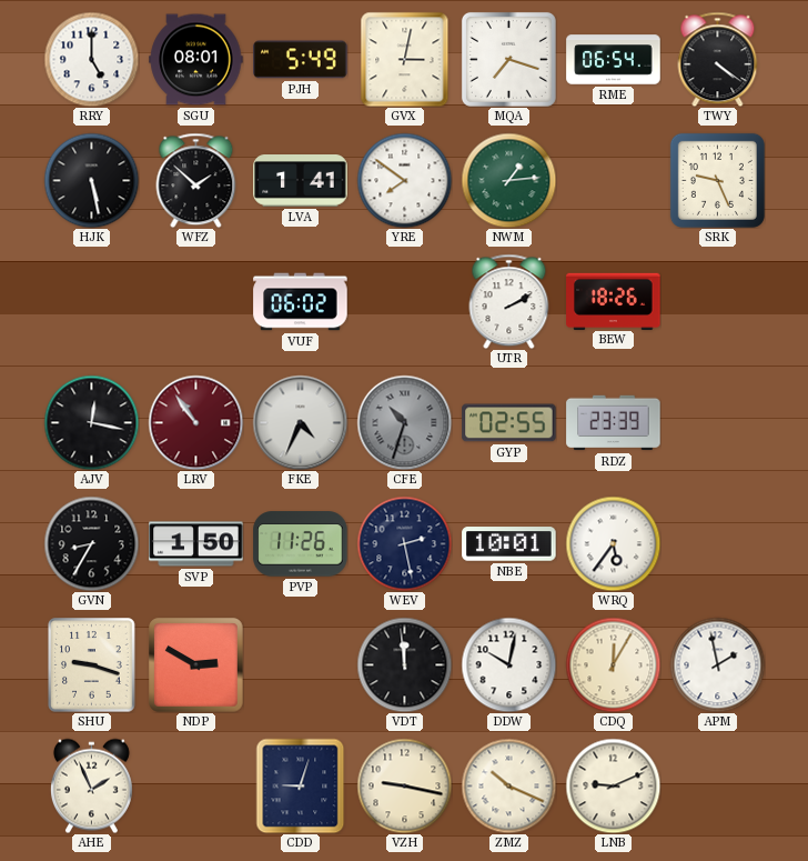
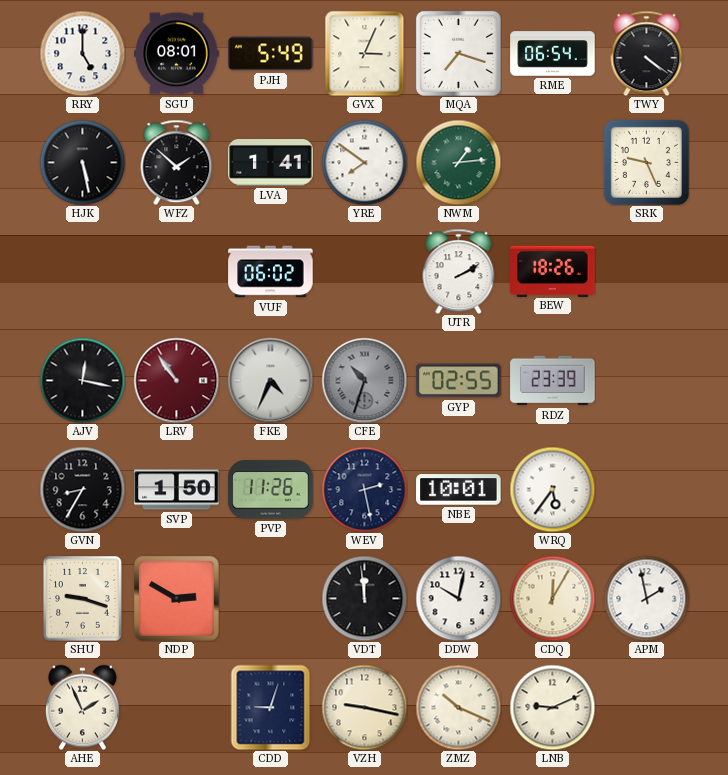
GVX: 3:02 -> 3:04 (365, 53)
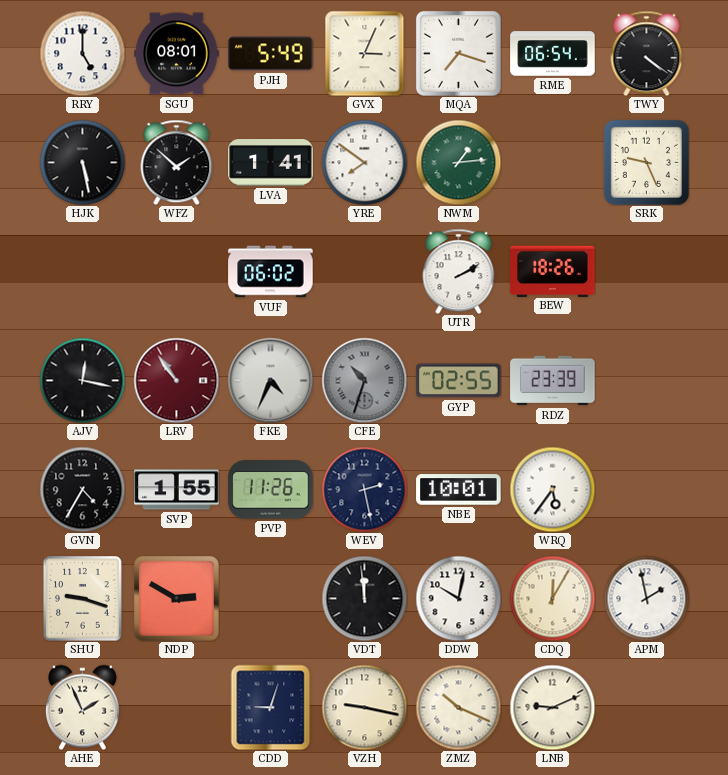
GVN: 8:35 -> 4:35 (82, 489)
SVP: 1:50 -> 1:55 (177, 490)
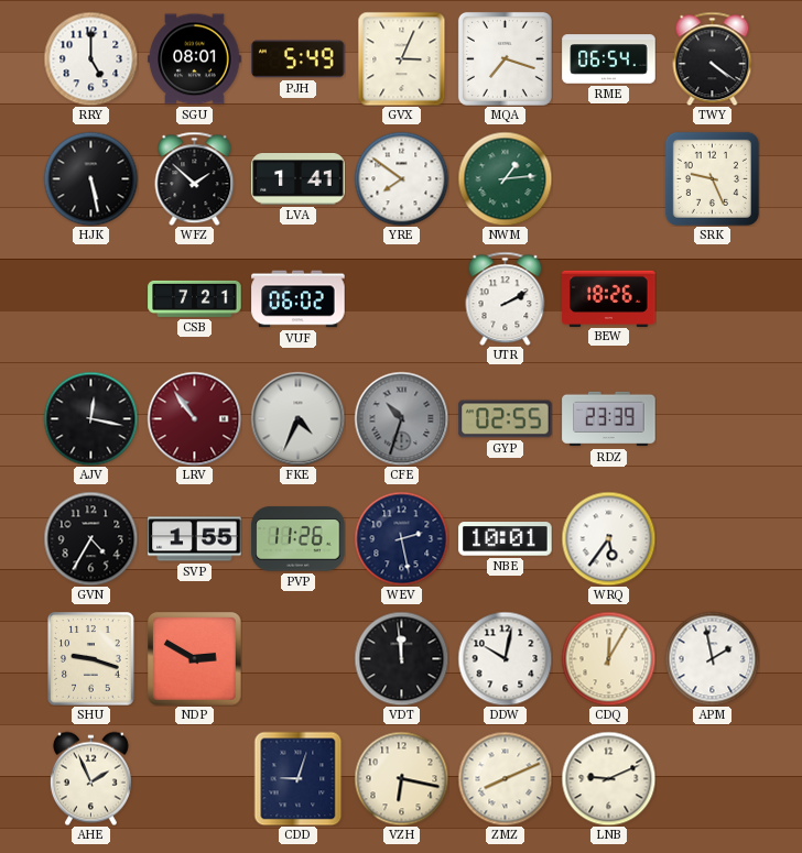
CSB: none -> 7:21 (195, 298)
VZH: 9:17 -> 6:17 (401, 778)
ZMZ: 10:19 -> 8:11 (505, 778)
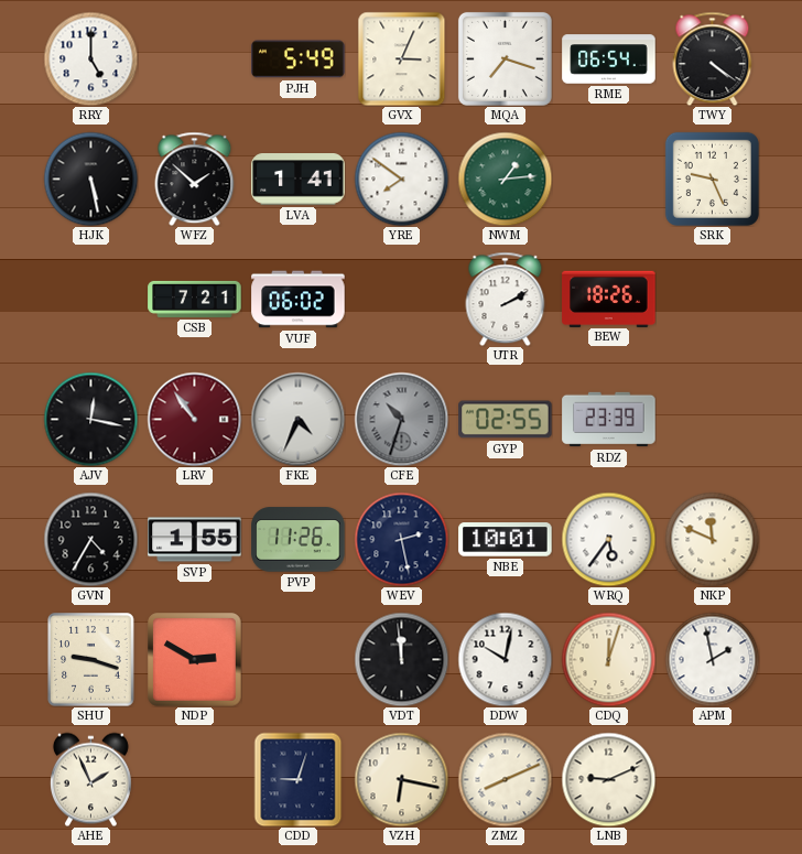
SGU: 08:01 -> none (195, 59)
NKP: none -> 11:49 (712, 539)
CDQ: 12:05 -> 12:03 (608, 659)
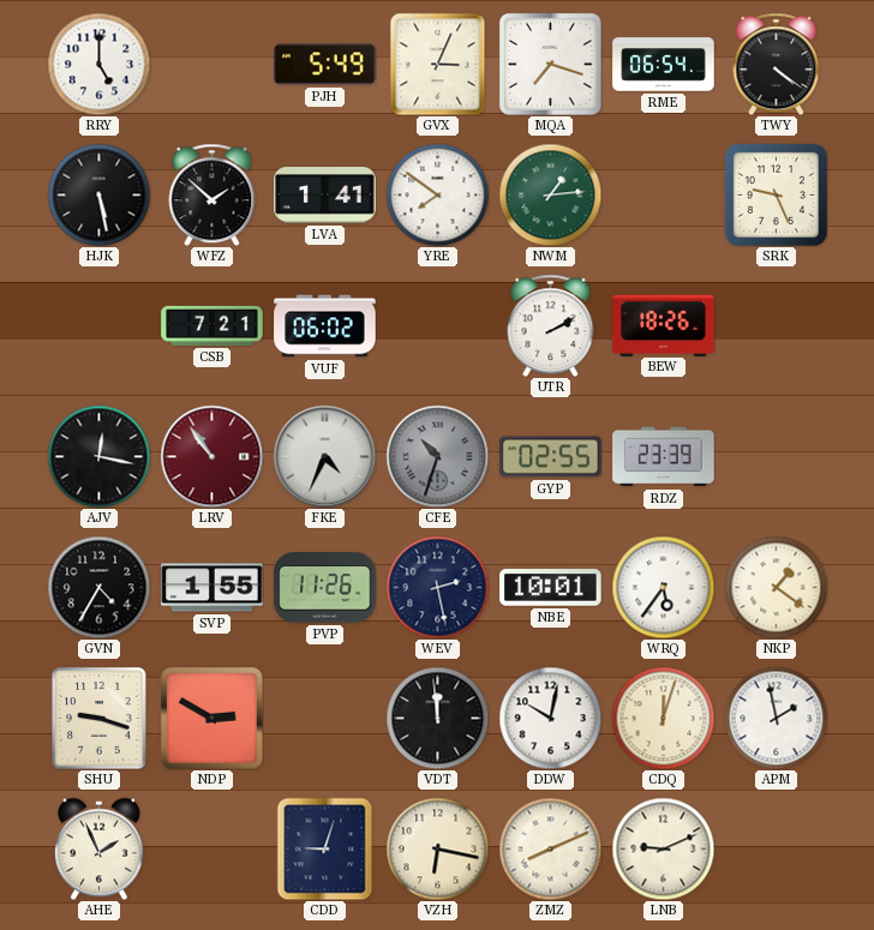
NKP: 11:49 -> 1:21 (776, 587)
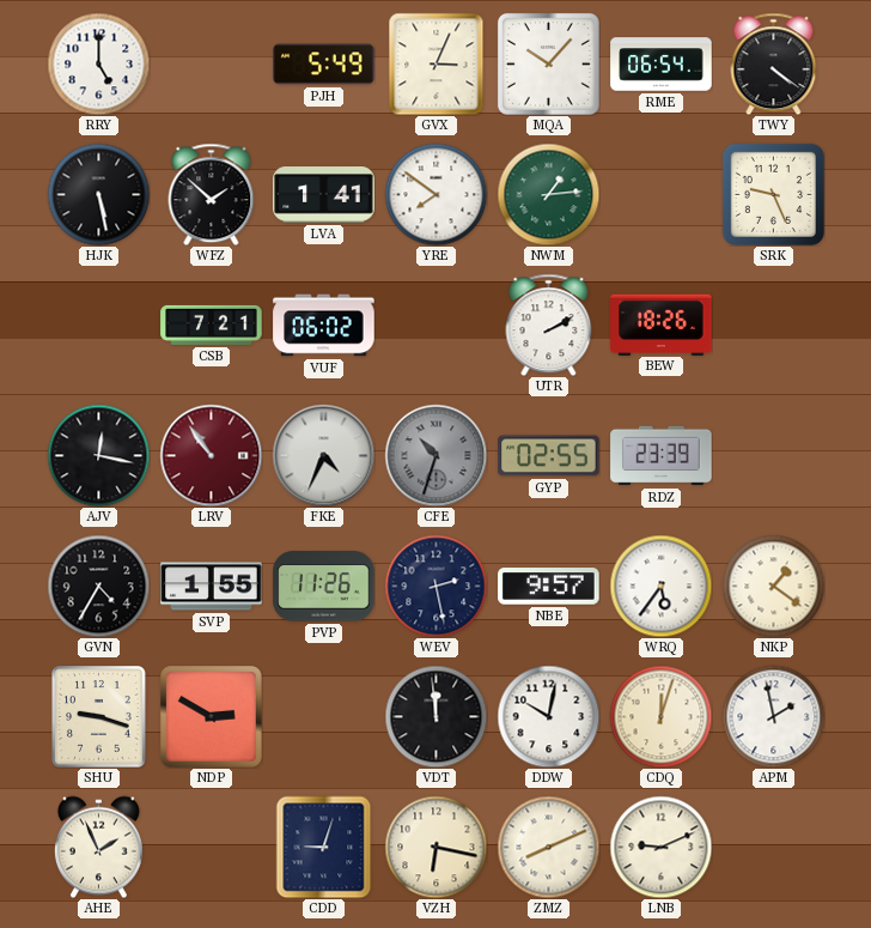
MQA: 7:18 -> 10:07 (548, 63)
NBE: 10:01 -> 9:57 (549, 587)
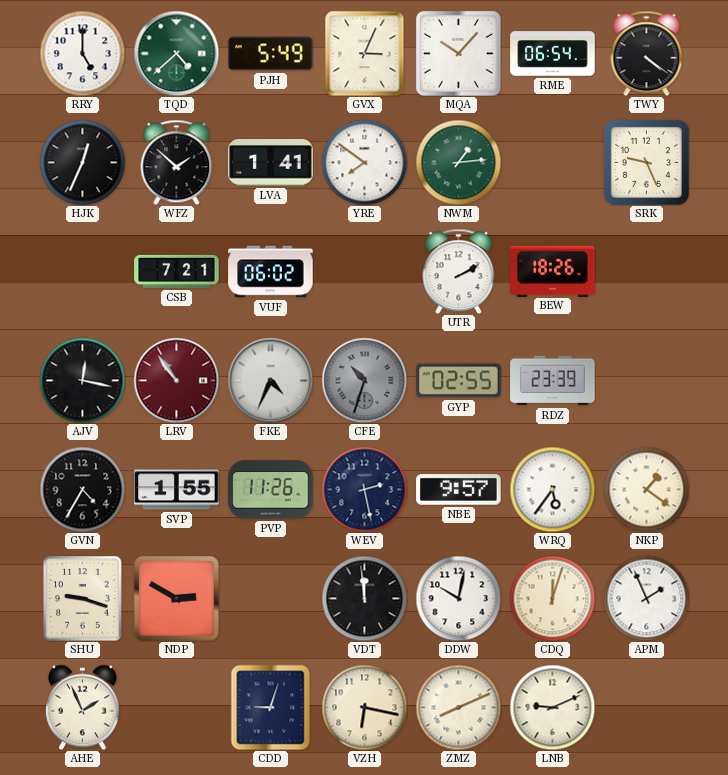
TQD: none -> 4:38 (176, 53)
HJK: 5:28 -> 12:34 (82, 162)
APM: 1:58 -> 1:56 (646, 598)
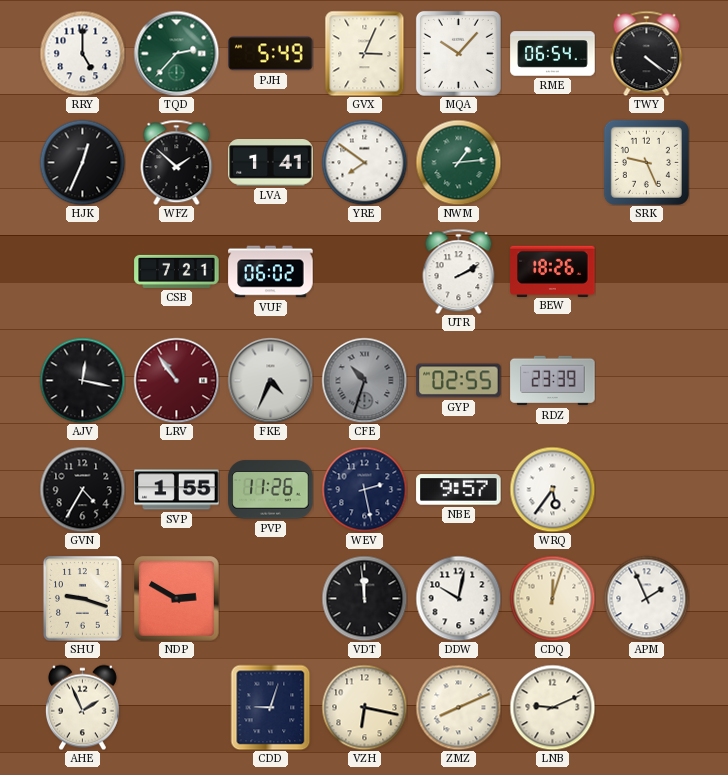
TQD: 4:38 -> 2:37 (176, 53)
NKP: 1:21 -> none (646, 489)
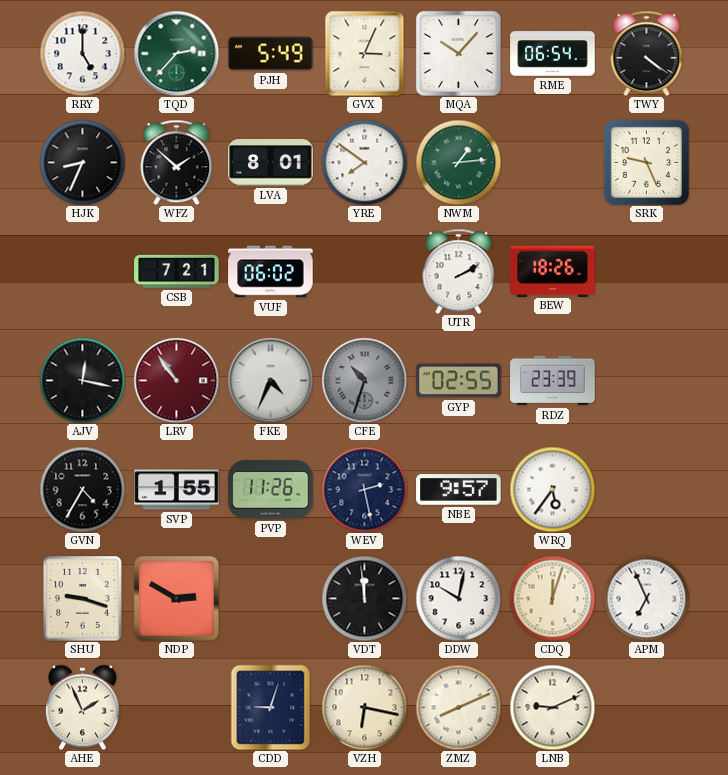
HJK: 12:34 -> 8:34 (82, 162)
LVA: 1:41 -> 8:01 (271, 163)
APM: 1:56 -> 6:56 (646, 598)
